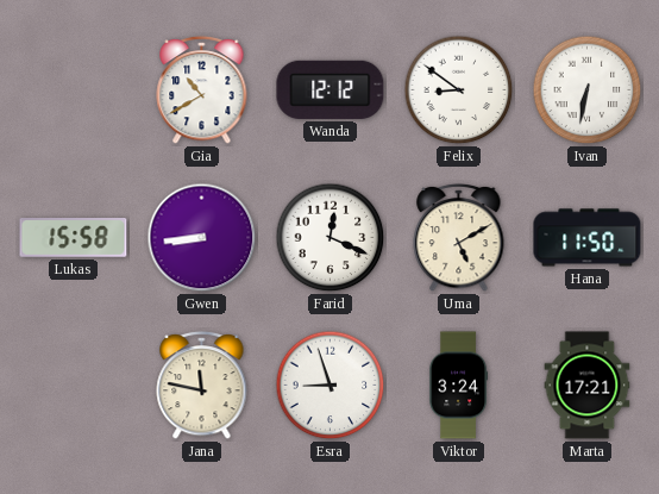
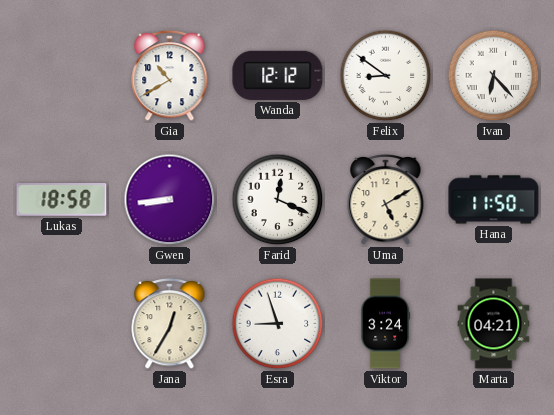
Ivan: 6:32 -> 6:23 (494, 76)
Lukas: 15:58 -> 18:58 (62, 200)
Jana: 11:47 -> 12:35 (170, 323)
Marta: 17:21 -> 04:21 (494, 324)
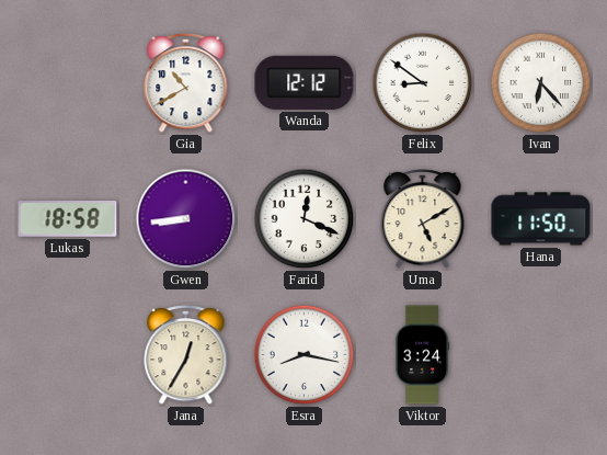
Esra: 8:57 -> 8:17 (305, 355)
Marta: 04:21 -> none (494, 324)
